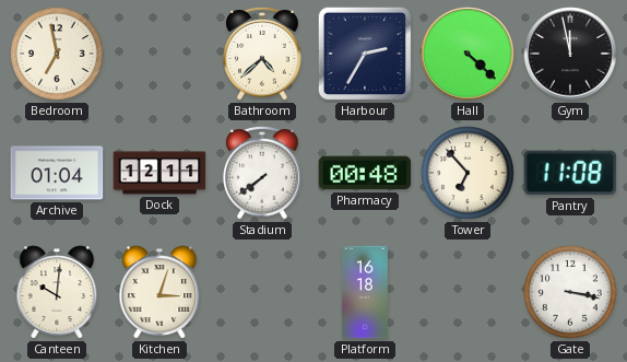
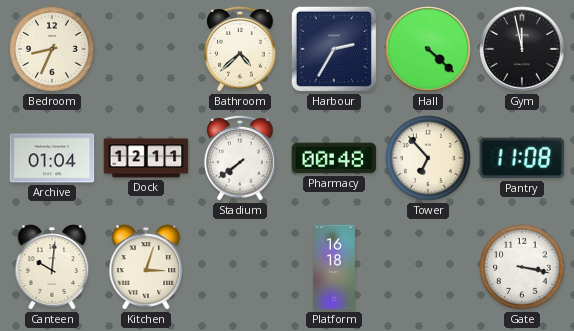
Bedroom: 6:58 -> 8:34 (52, 49)
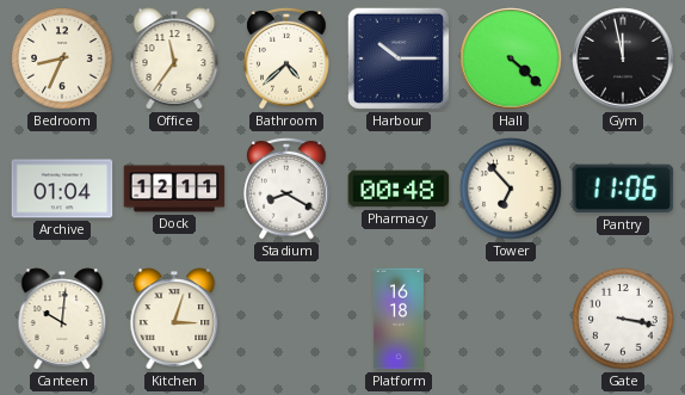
Office: none -> 11:36 (174, 58)
Harbour: 2:35 -> 10:15 (399, 58)
Stadium: 7:39 -> 8:20 (286, 189)
Pantry: 11:08 -> 11:06 (623, 189)
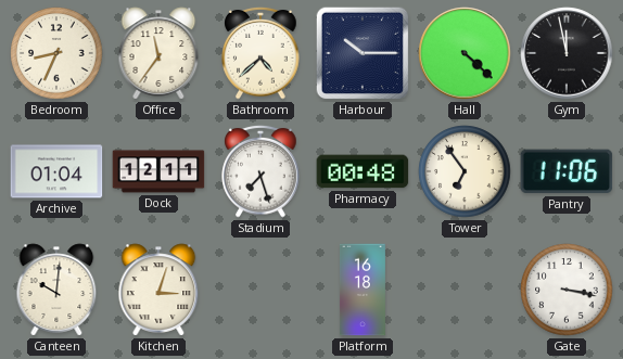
Stadium: 8:20 -> 7:27 (260, 171)
Tower: 6:53 -> 6:54 (465, 171)
